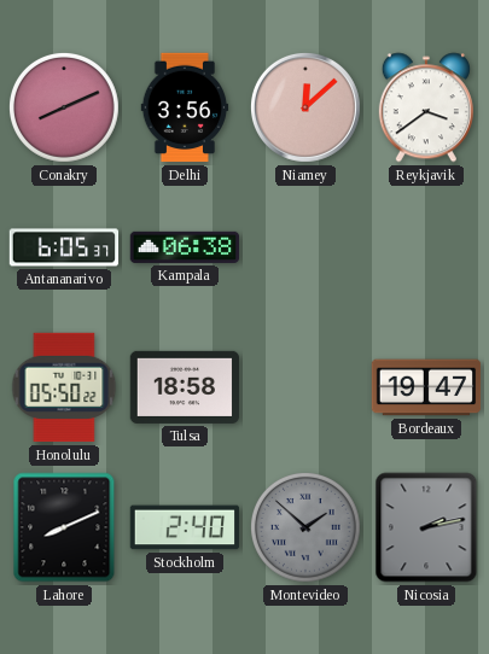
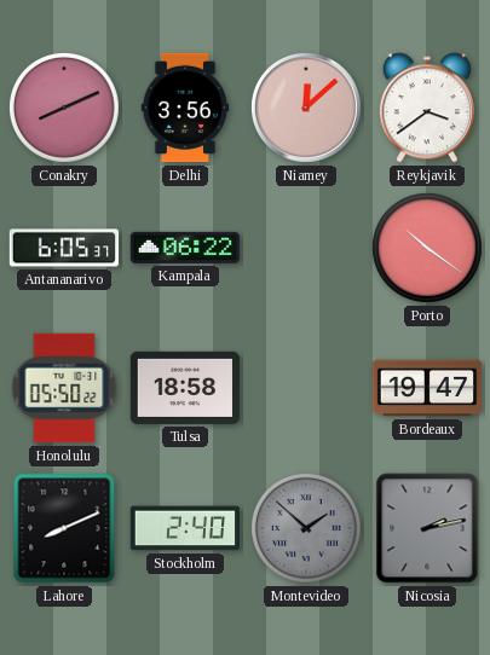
Kampala: 06:38 -> 06:22 (185, 248)
Porto: none -> 10:21 (427, 248)
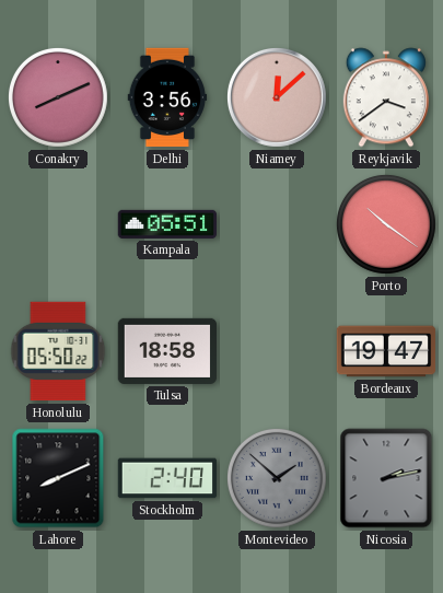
Antananarivo: 6:05 -> none (64, 248)
Kampala: 06:22 -> 05:51 (167, 224)
